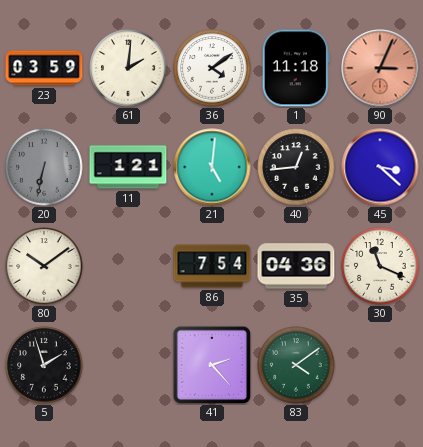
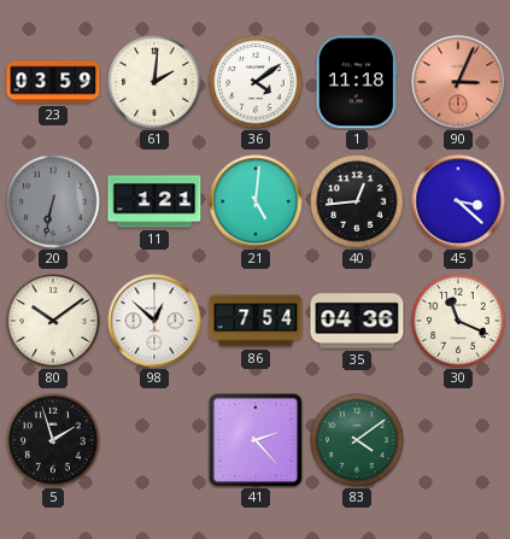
98: none -> 12:52 (154, 321)
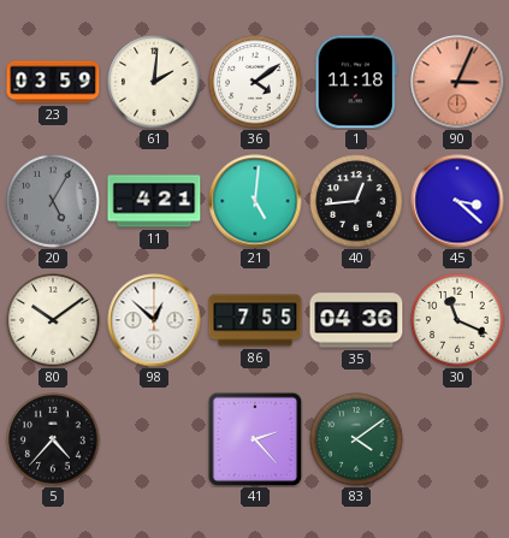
20: 6:32 -> 5:05 (53, 201)
11: 1:21 -> 4:21 (154, 201)
86: 7:54 -> 7:55 (255, 320)
5: 1:57 -> 4:37 (53, 439)
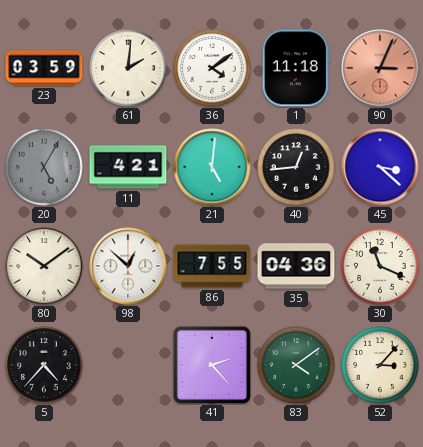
52: none -> 3:07 (380, 365)
